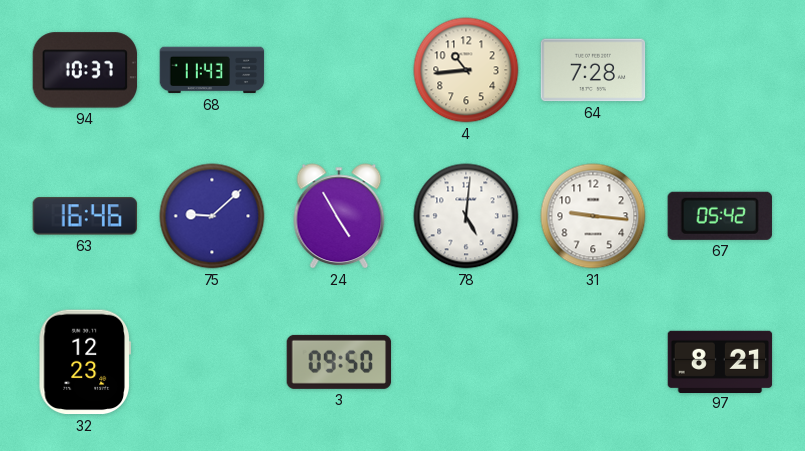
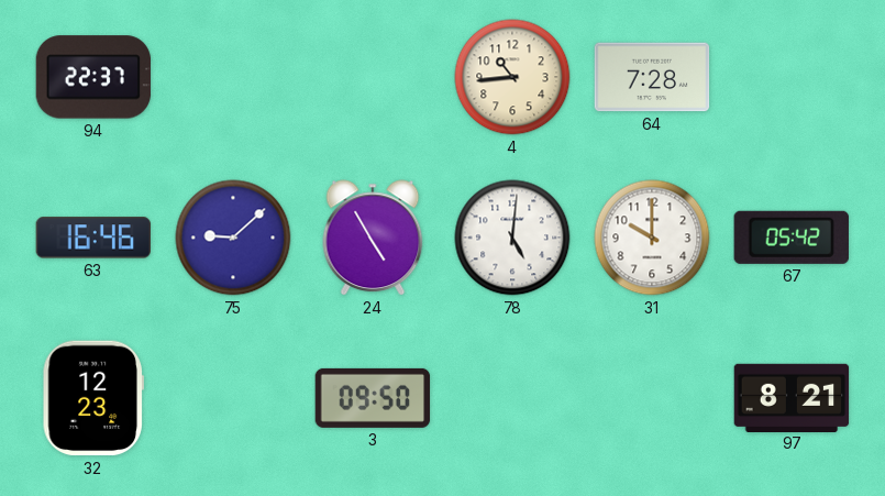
94: 10:37 -> 22:37 (93, 77)
68: 11:43 -> none (212, 70)
31: 9:16 -> 10:00 (652, 238)
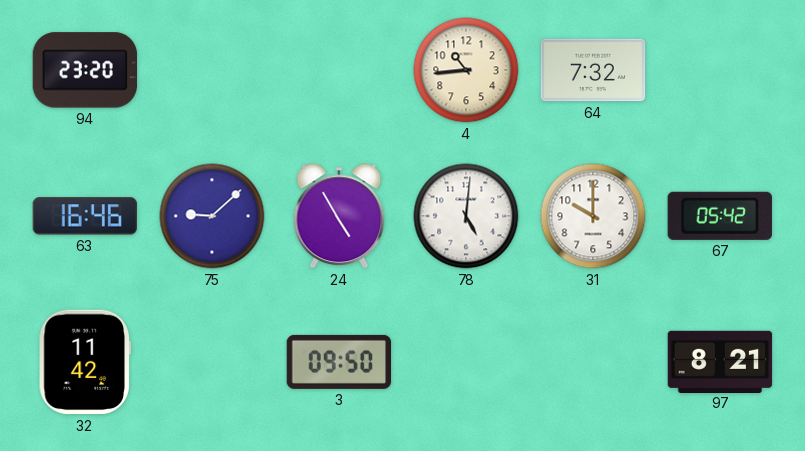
94: 22:37 -> 23:20 (85, 70)
64: 7:28 -> 7:32 (593, 70)
32: 12:23 -> 11:42 (85, 362)
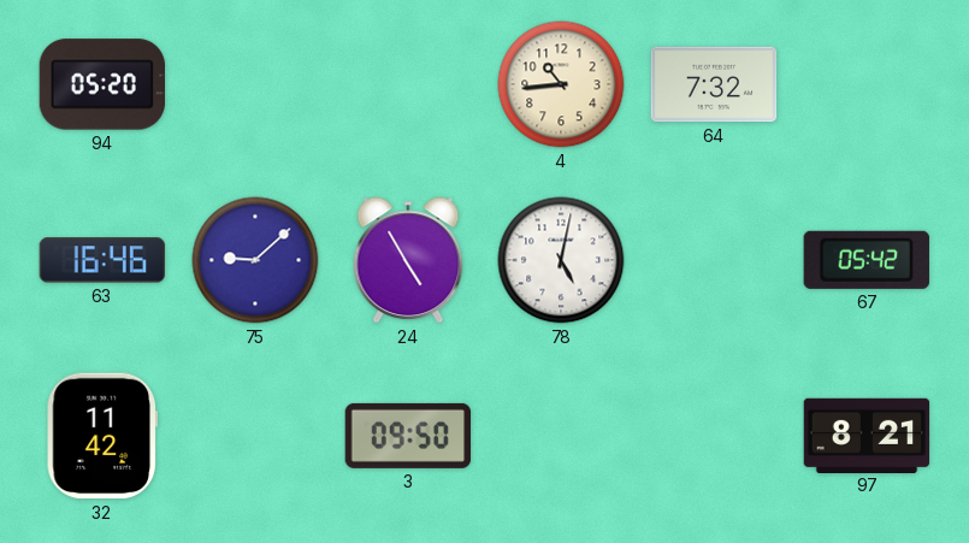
94: 23:20 -> 05:20 (102, 84)
78: 5:01 -> 5:02 (561, 260)
31: 10:00 -> none (593, 216)
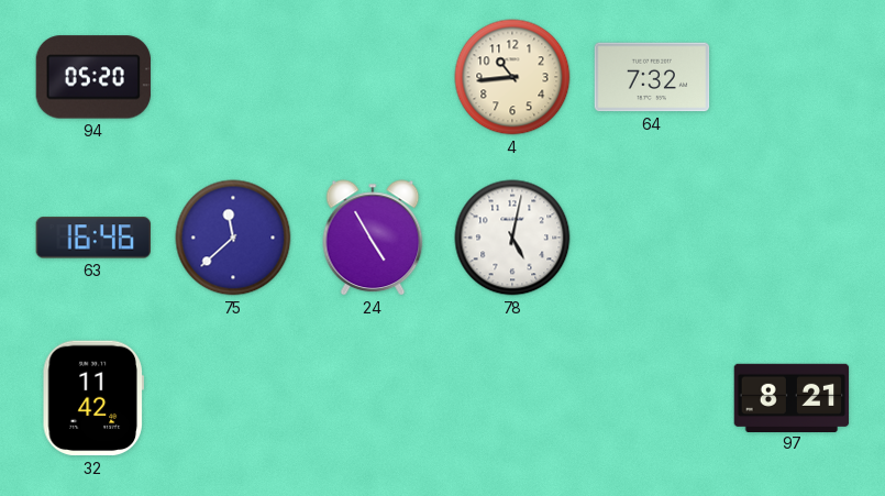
75: 9:08 -> 11:38 (233, 238)
67: 05:42 -> none (867, 260)
3: 09:50 -> none (408, 436)
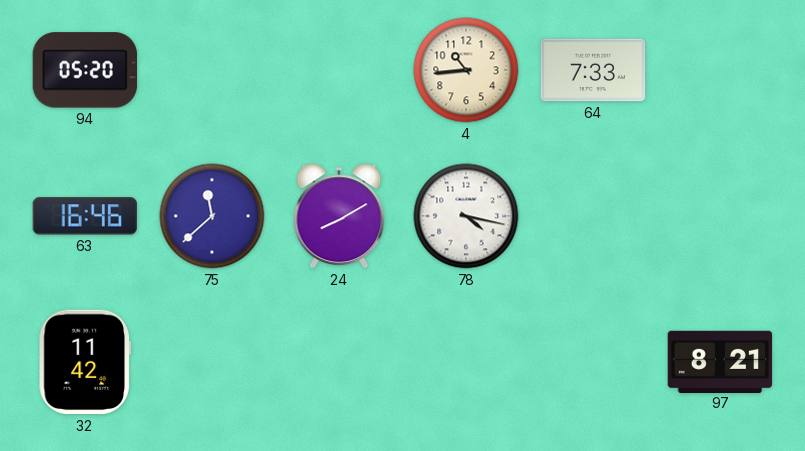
64: 7:32 -> 7:33 (593, 70)
24: 4:55 -> 8:10 (339, 216)
78: 5:02 -> 4:17 (466, 216)
